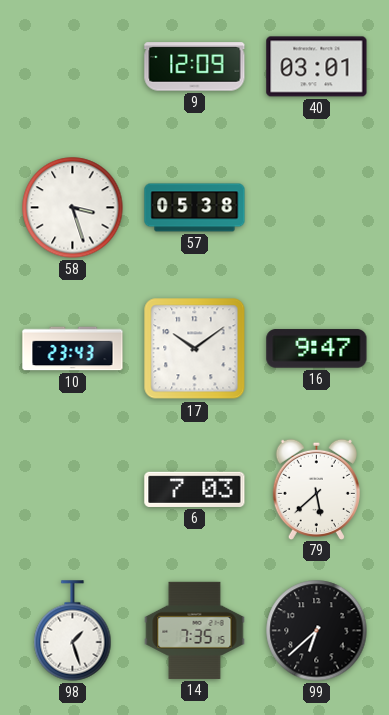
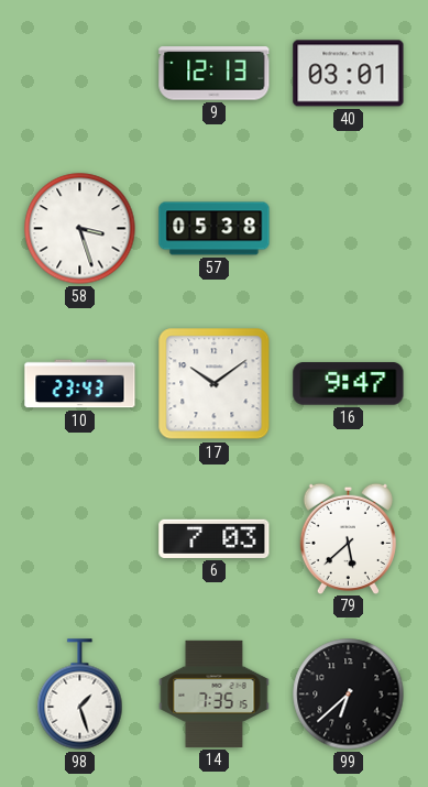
9: 12:09 -> 12:13 (215, 74)
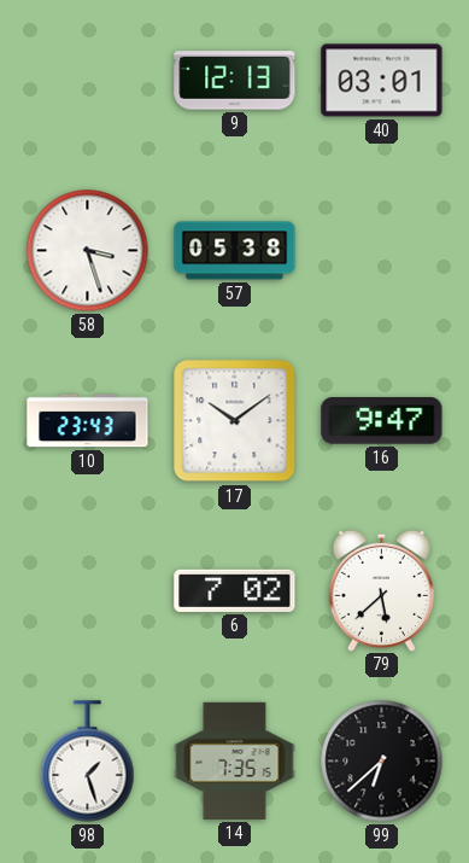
6: 7:03 -> 7:02 (235, 590)
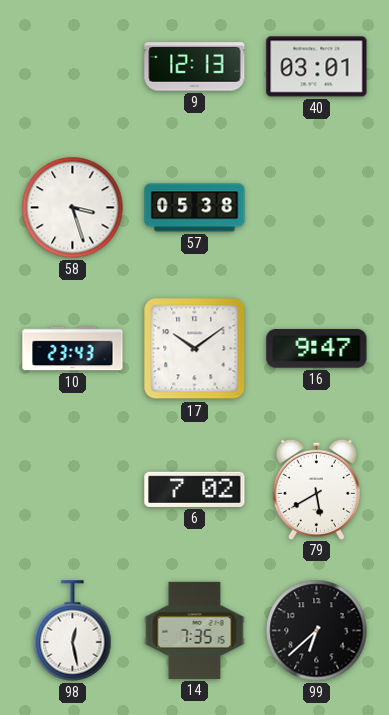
79: 5:38 -> 5:40 (316, 489)
98: 1:27 -> 12:28 (73, 631)
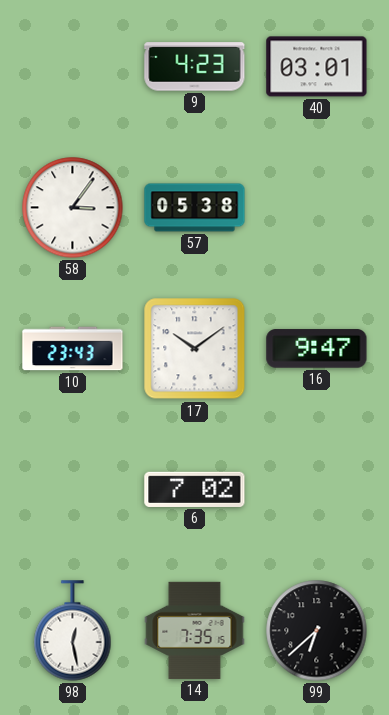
9: 12:13 -> 4:23 (195, 67)
58: 3:27 -> 3:06 (73, 208)
79: 5:40 -> none (316, 489)
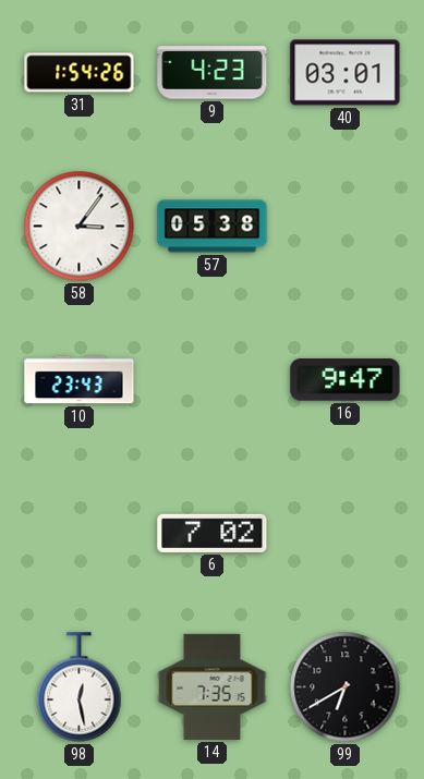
31: none -> 1:54 (80, 73)
17: 10:09 -> none (195, 349)
99: 6:38 -> 6:40 (346, 687)
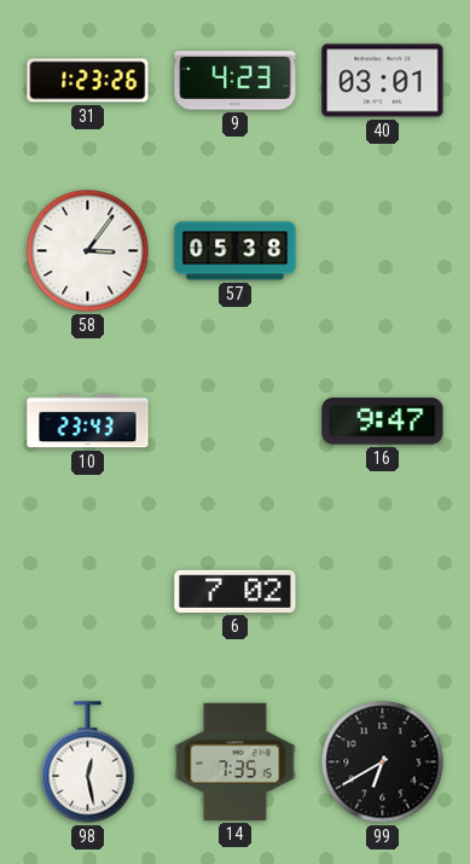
31: 1:54 -> 1:23 (88, 81)
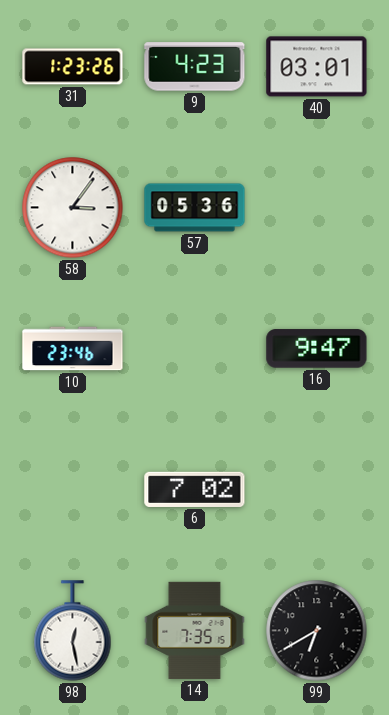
57: 05:38 -> 05:36 (195, 208)
10: 23:43 -> 23:46 (73, 349)
